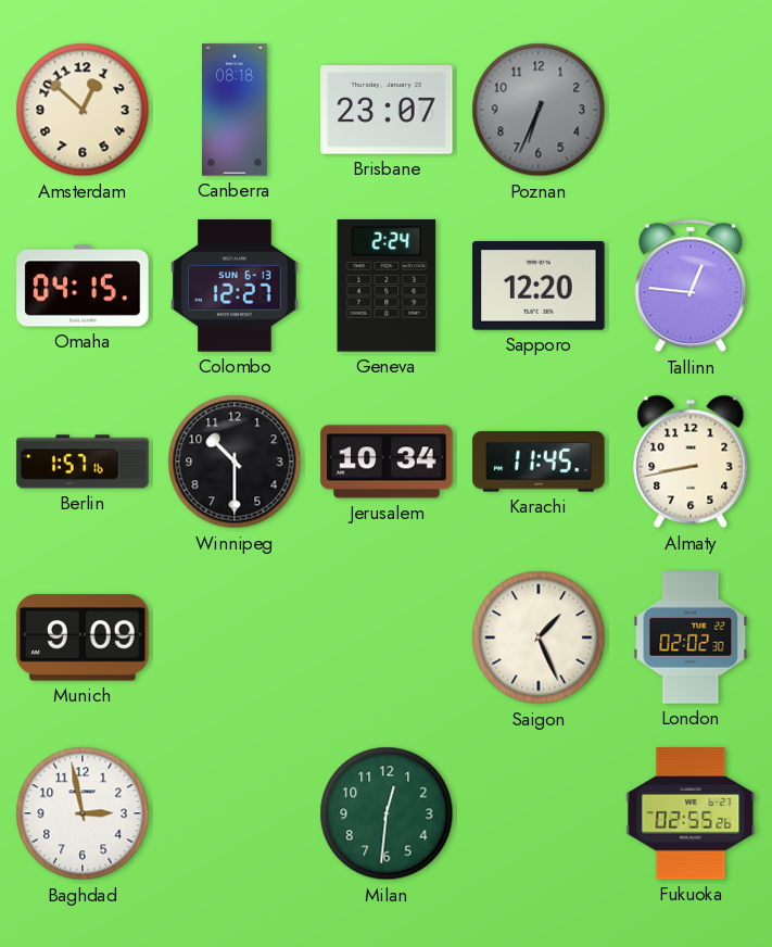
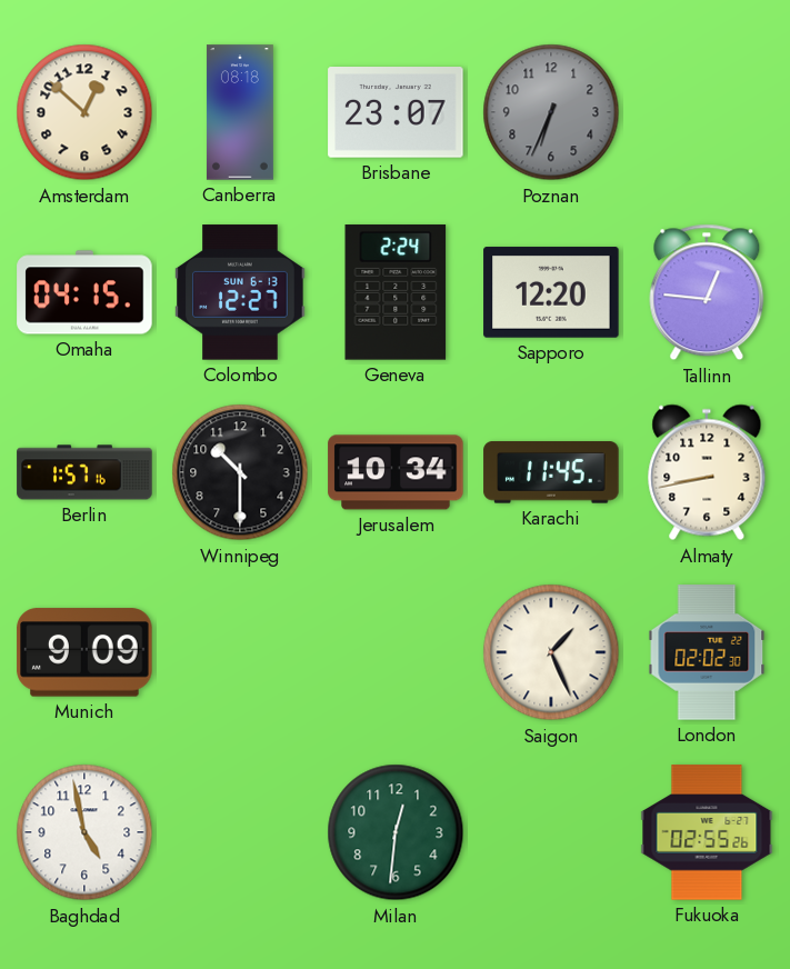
Baghdad: 2:58 -> 4:58 (84, 832)
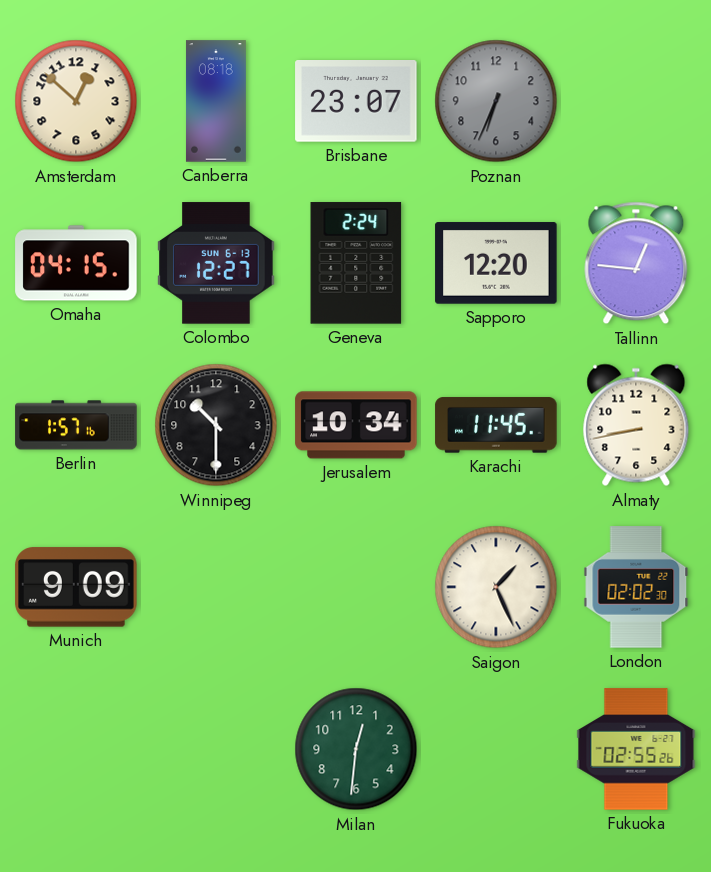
Baghdad: 4:58 -> none (84, 832)
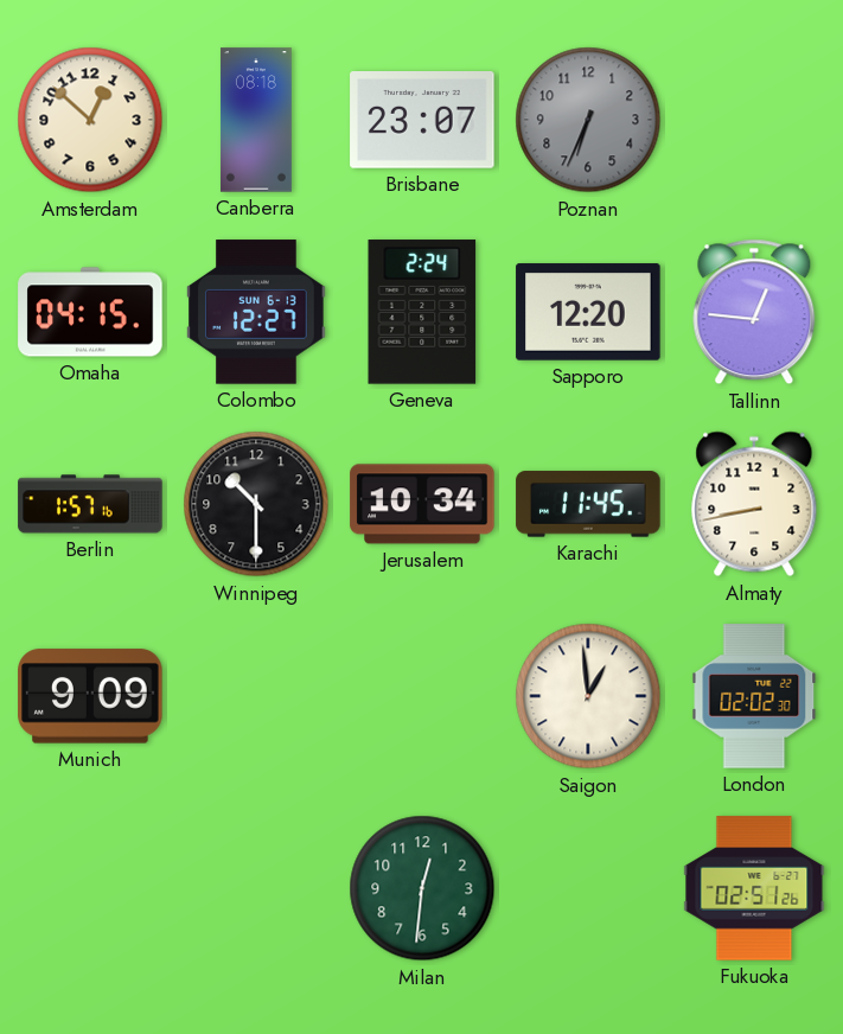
Saigon: 1:26 -> 12:59 (588, 696)
Fukuoka: 02:55 -> 02:51 (754, 888)
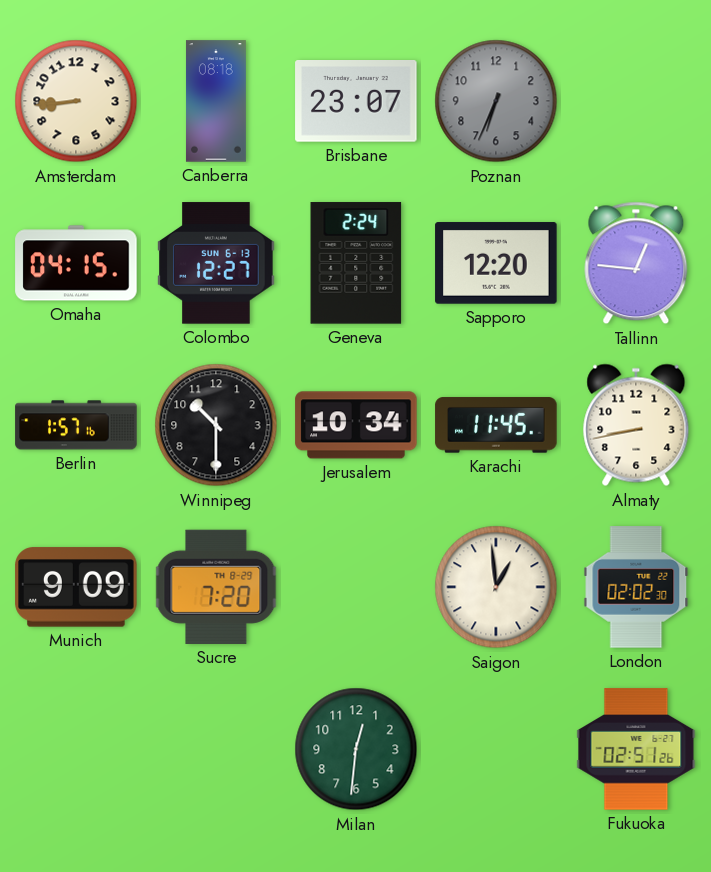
Amsterdam: 12:52 -> 8:44 (76, 101)
Sucre: none -> 7:20 (216, 587)
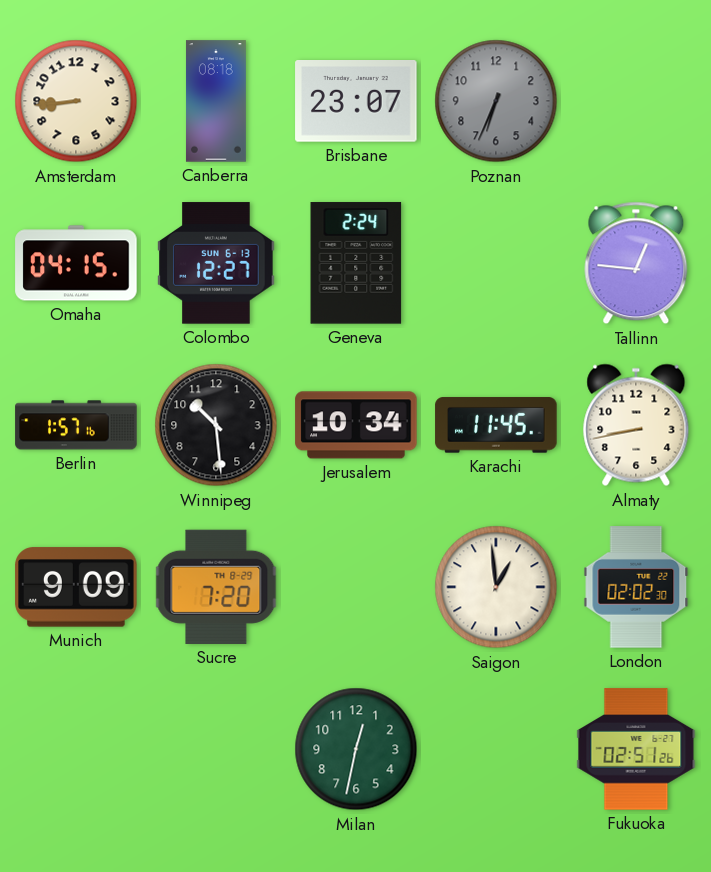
Sapporo: 12:20 -> none (496, 263)
Winnipeg: 10:30 -> 10:29 (216, 425)
Milan: 12:31 -> 12:32 (356, 749)
